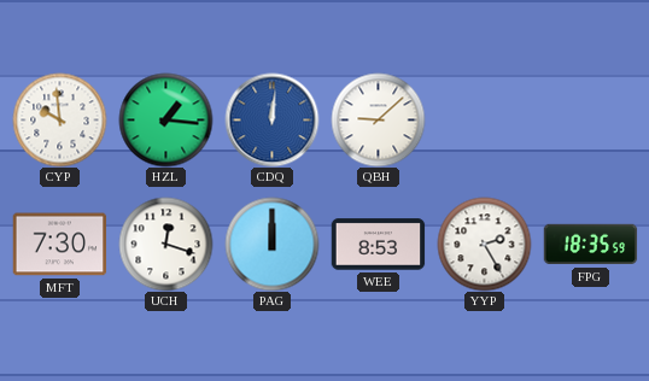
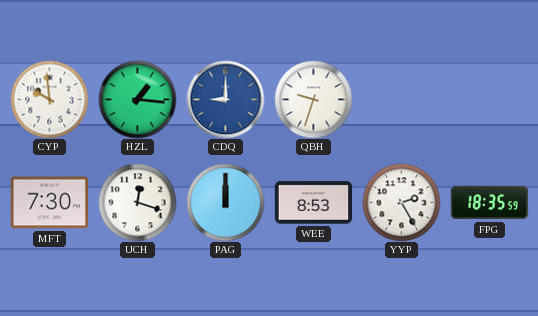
CDQ: 12:01 -> 9:00 (225, 99)
QBH: 9:08 -> 9:33 (313, 99)
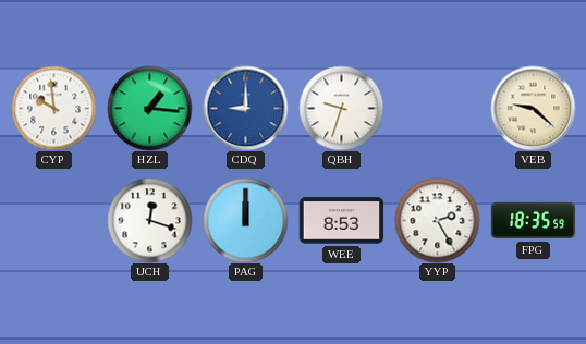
VEB: none -> 9:22 (533, 108)
MFT: 7:30 -> none (49, 203)
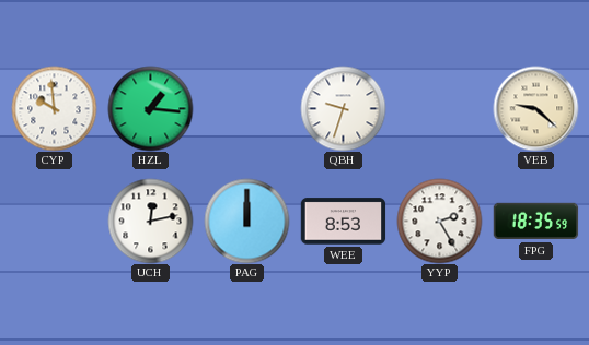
CDQ: 9:00 -> none (245, 108)
UCH: 12:18 -> 12:13 (150, 221)
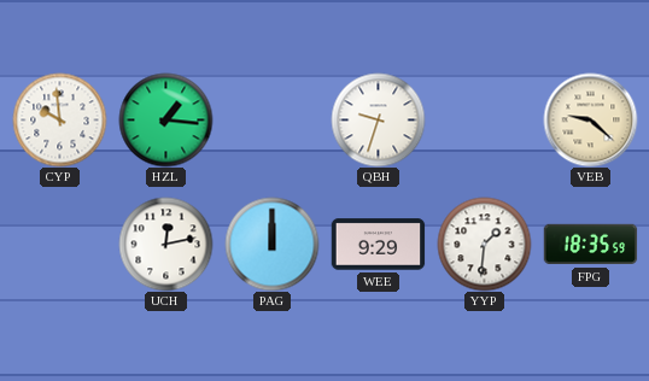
WEE: 8:53 -> 9:29 (378, 245)
YYP: 2:25 -> 1:31 (484, 244)
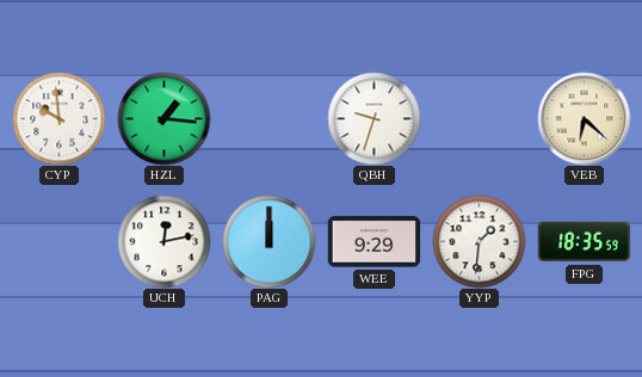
VEB: 9:22 -> 6:22 (584, 118)
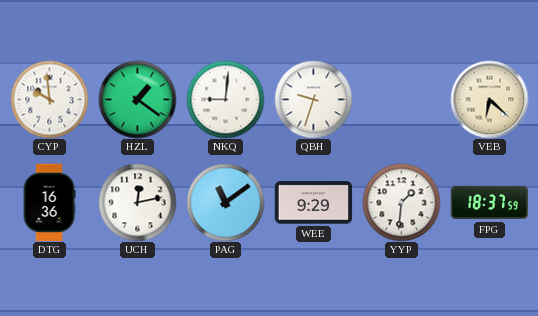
HZL: 1:16 -> 1:21 (137, 99)
NKQ: none -> 9:01 (225, 99)
DTG: none -> 16:36 (49, 202)
PAG: 12:00 -> 11:09 (225, 202)
FPG: 18:35 -> 18:37 (489, 203)
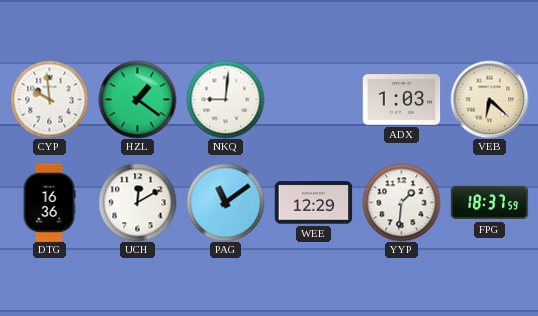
QBH: 9:33 -> none (313, 99)
ADX: none -> 1:03 (401, 100)
UCH: 12:13 -> 12:10 (137, 202)
WEE: 9:29 -> 12:29 (313, 203)
